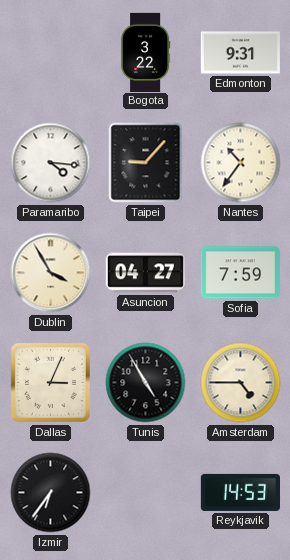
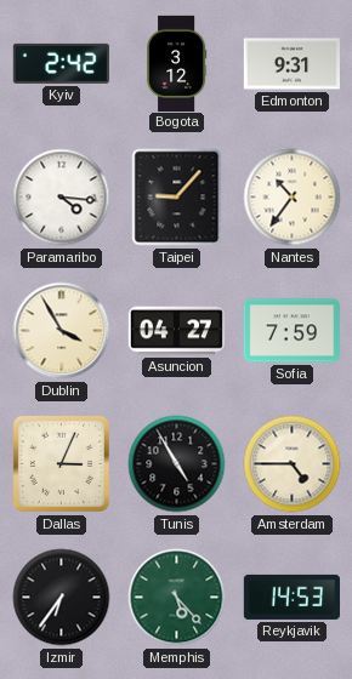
Kyiv: none -> 2:42 (61, 63)
Bogota: 3:22 -> 3:12 (177, 63)
Memphis: none -> 5:23 (177, 598)
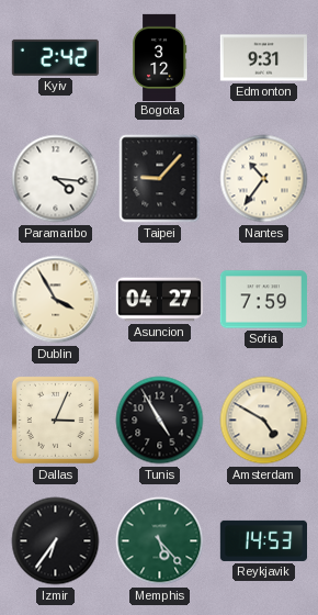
Amsterdam: 4:45 -> 4:50 (264, 421)
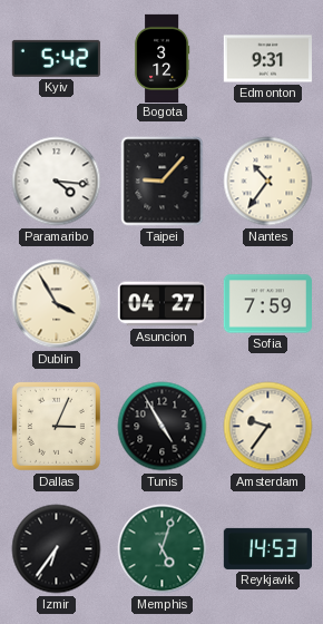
Kyiv: 2:42 -> 5:42 (56, 58)
Amsterdam: 4:50 -> 9:36 (268, 427)
Memphis: 5:23 -> 5:03 (163, 549)
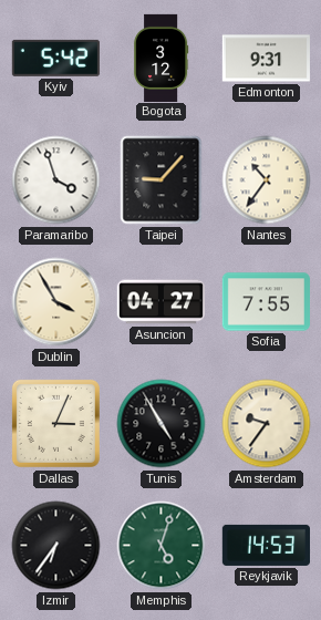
Paramaribo: 4:16 -> 3:57 (56, 180)
Sofia: 7:59 -> 7:55 (266, 302)
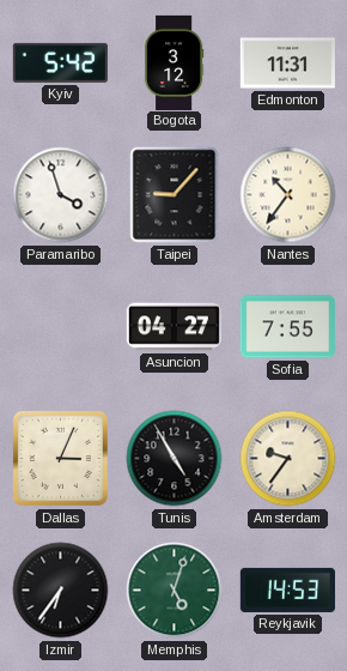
Edmonton: 9:31 -> 11:31 (287, 64)
Dublin: 3:55 -> none (56, 302)
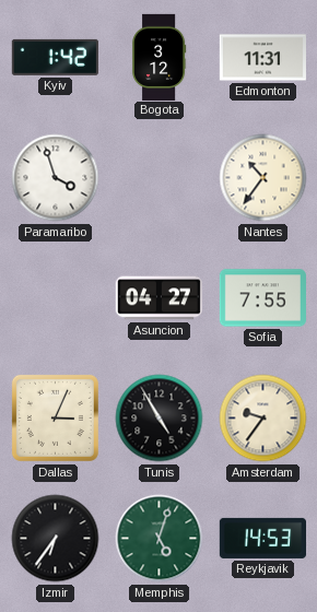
Kyiv: 5:42 -> 1:42 (55, 57)
Taipei: 9:07 -> none (175, 195)
